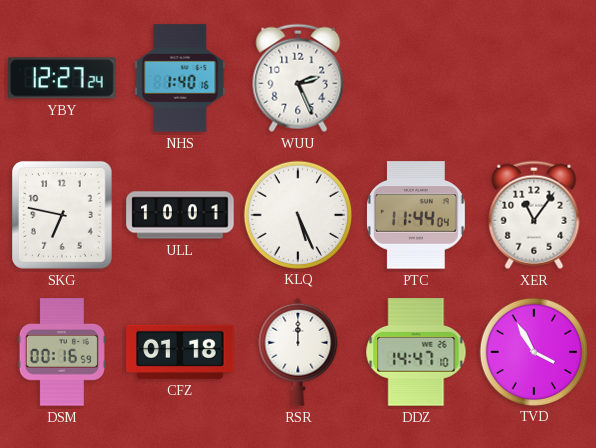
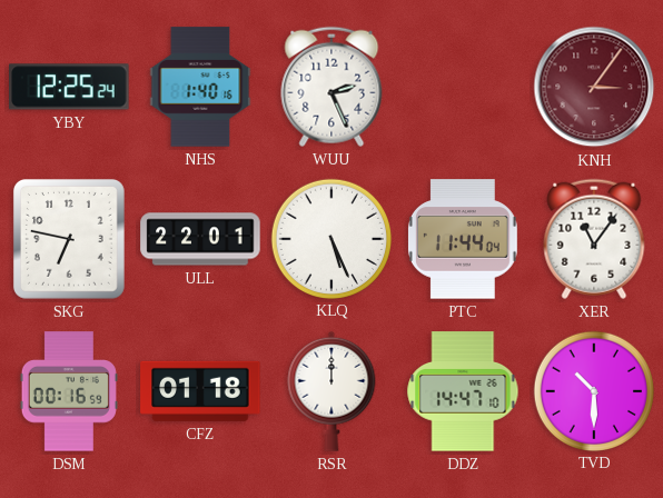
YBY: 12:27 -> 12:25 (69, 87)
KNH: none -> 3:06 (594, 87)
ULL: 10:01 -> 22:01 (200, 239)
TVD: 3:55 -> 10:30 (593, 390)
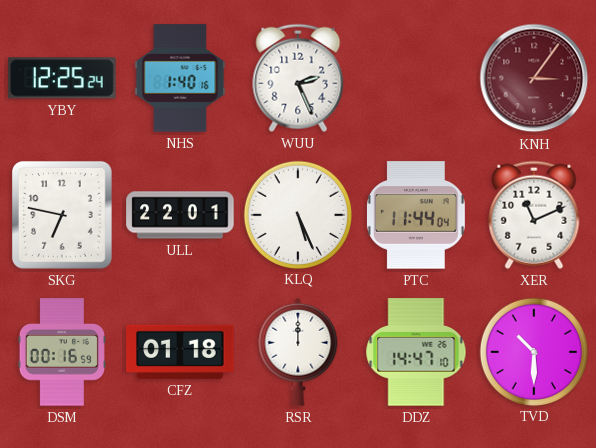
XER: 11:06 -> 11:11 (534, 215)
